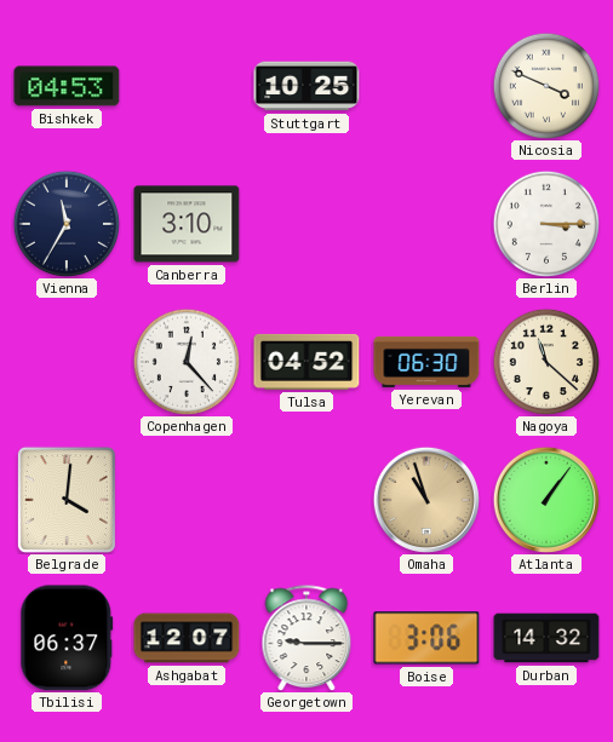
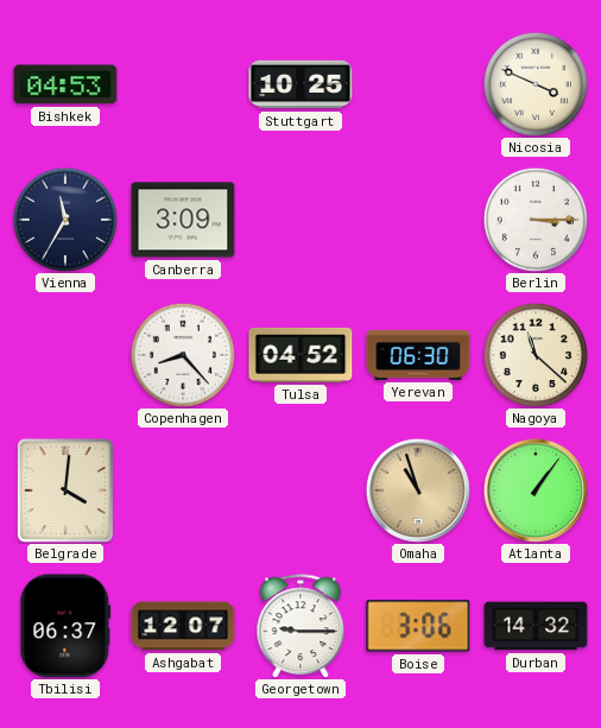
Canberra: 3:10 -> 3:09 (183, 220)
Copenhagen: 12:23 -> 8:23 (182, 354)
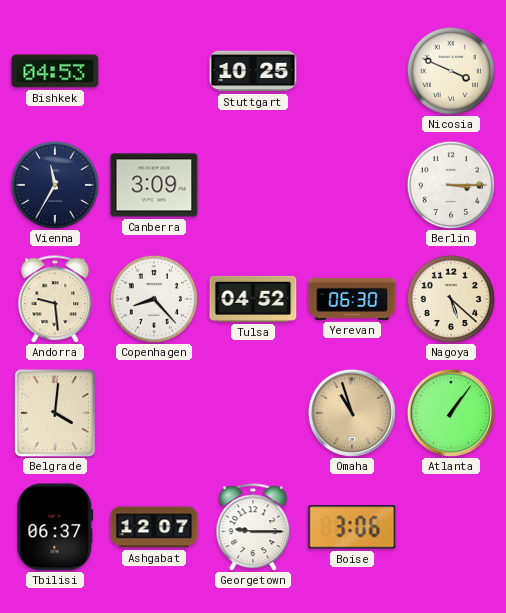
Andorra: none -> 9:29 (55, 299)
Nagoya: 11:22 -> 5:22 (450, 298)
Durban: 14:32 -> none (536, 626)
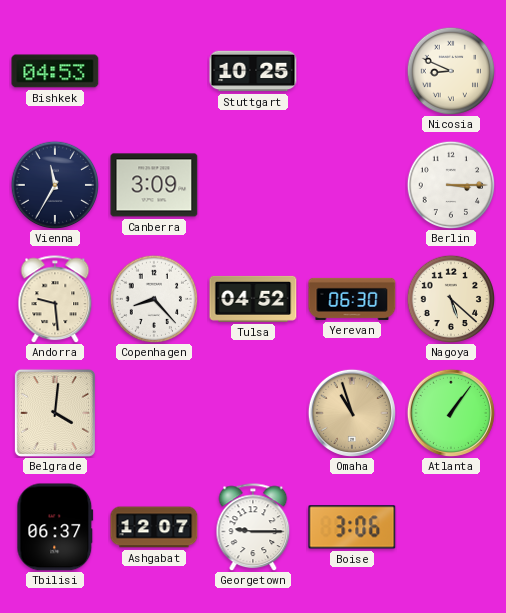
Nicosia: 3:49 -> 8:49 (450, 70)
